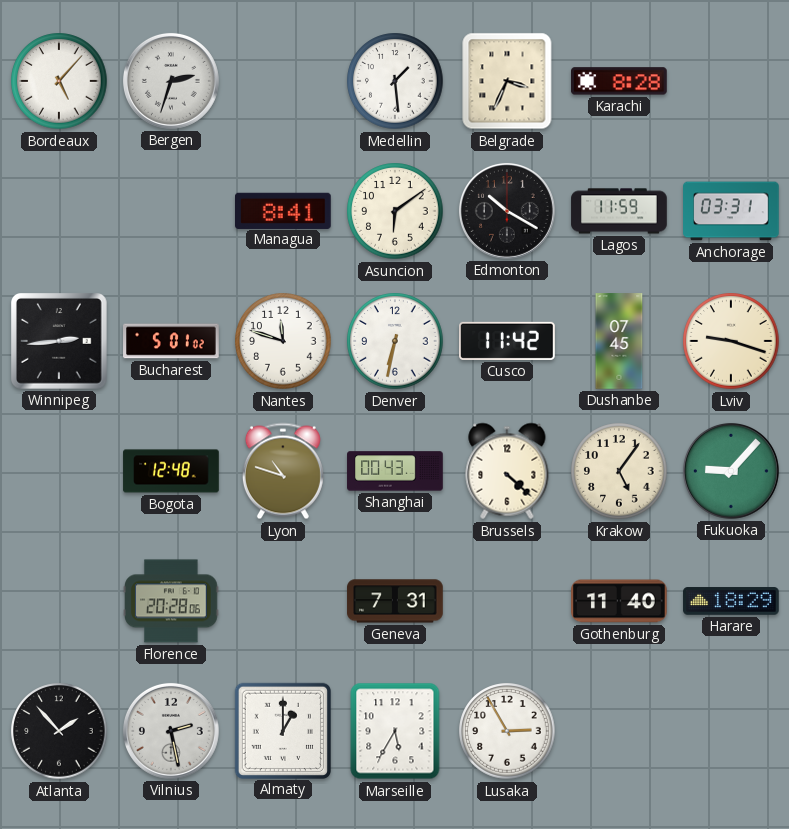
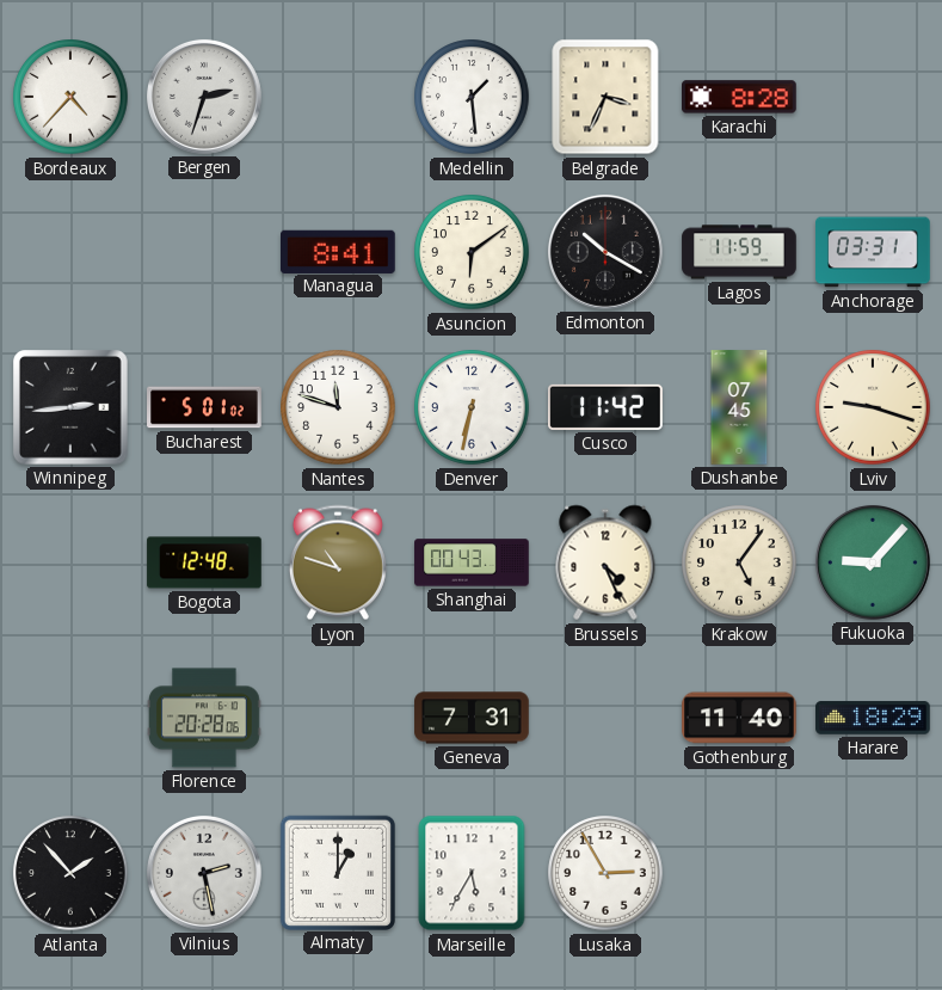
Bordeaux: 5:07 -> 4:37 (70, 97)
Brussels: 4:22 -> 4:26 (605, 562)
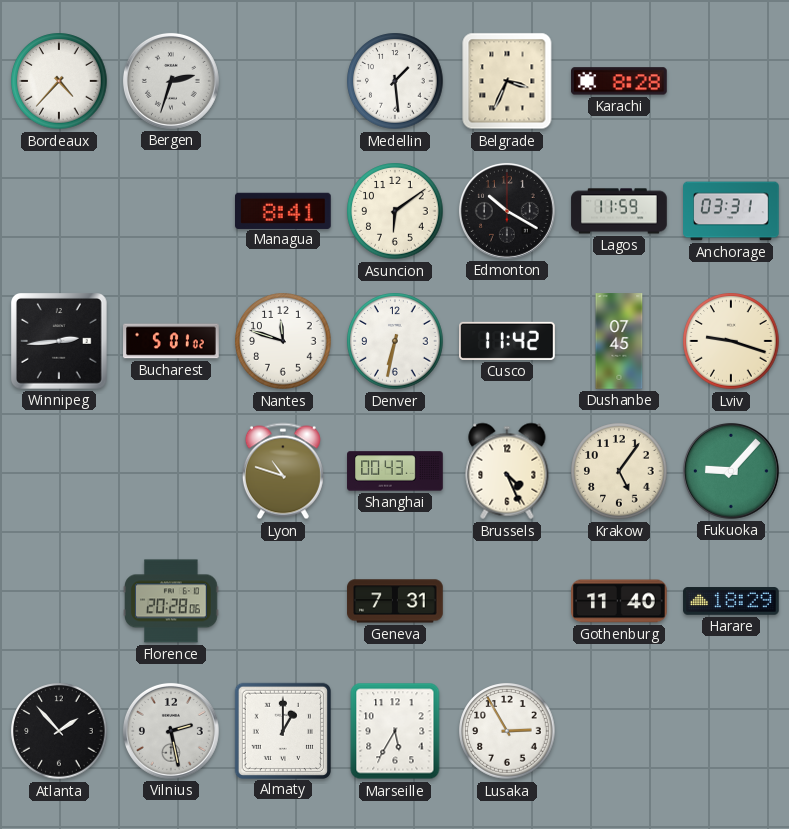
Bogota: 12:48 -> none (204, 562)
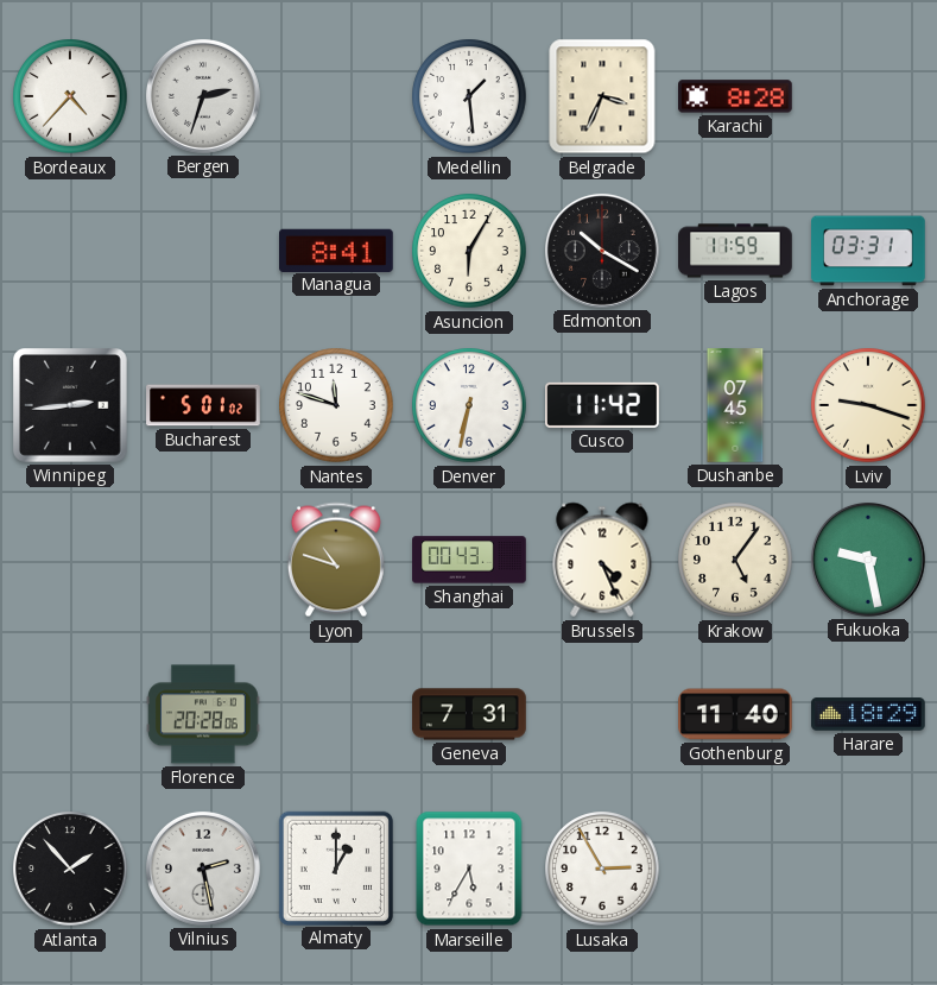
Asuncion: 6:09 -> 6:05 (469, 251)
Fukuoka: 9:07 -> 9:28 (868, 560)
